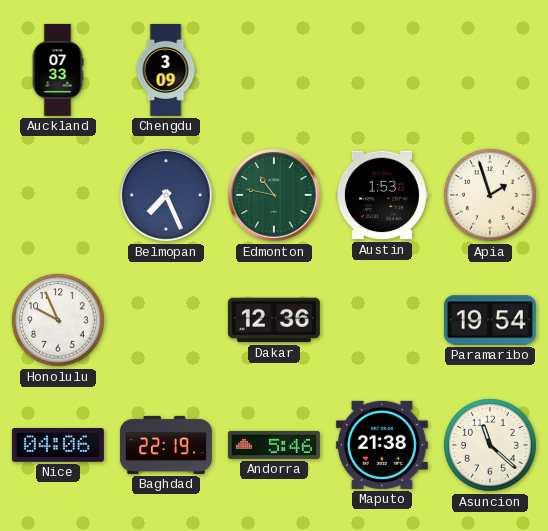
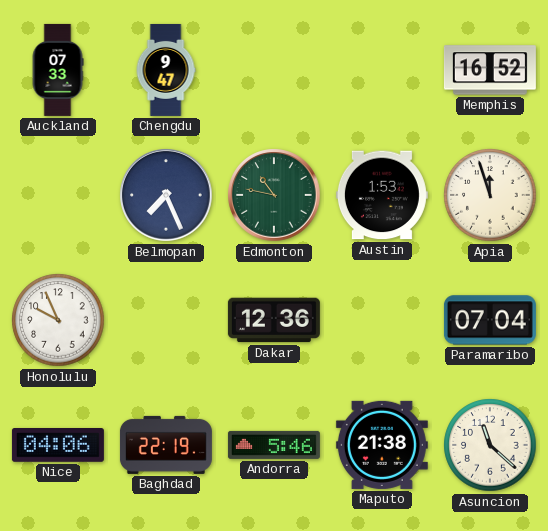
Chengdu: 3:09 -> 9:47 (166, 70)
Memphis: none -> 16:52 (490, 70)
Apia: 1:57 -> 11:57 (490, 195)
Paramaribo: 19:54 -> 07:04 (490, 320)
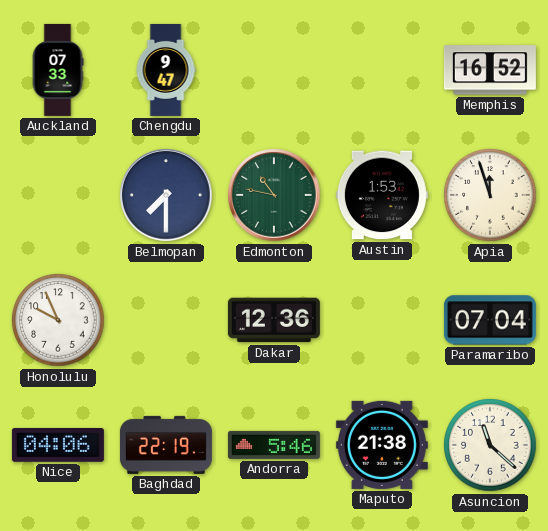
Belmopan: 7:26 -> 7:30 (166, 195)
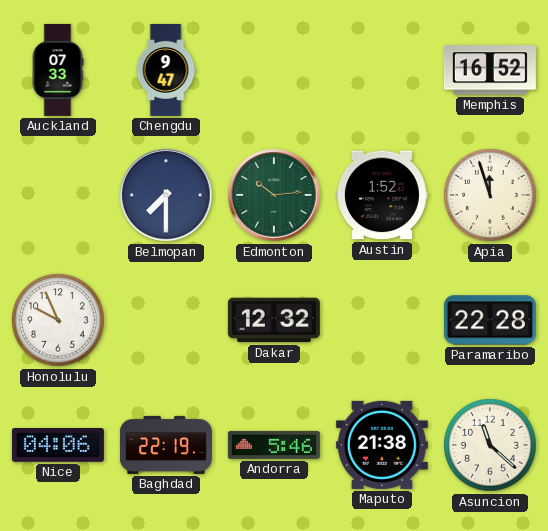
Edmonton: 10:47 -> 10:14 (274, 195)
Austin: 1:53 -> 1:52 (382, 195)
Dakar: 12:36 -> 12:32 (274, 320)
Paramaribo: 07:04 -> 22:28 (490, 320)
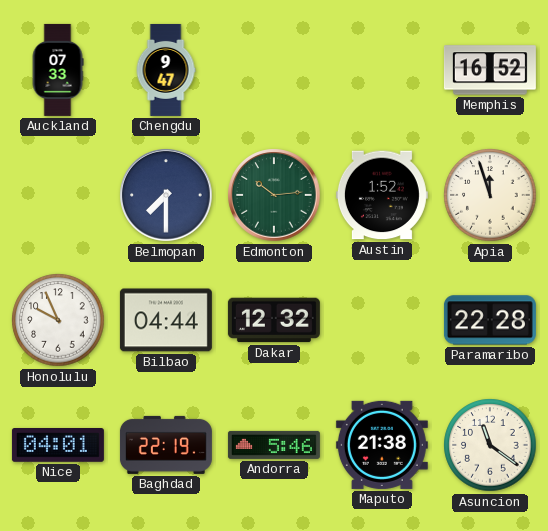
Bilbao: none -> 04:44 (166, 320)
Nice: 04:06 -> 04:01 (58, 446)
Asuncion: 11:22 -> 11:21 (490, 445)
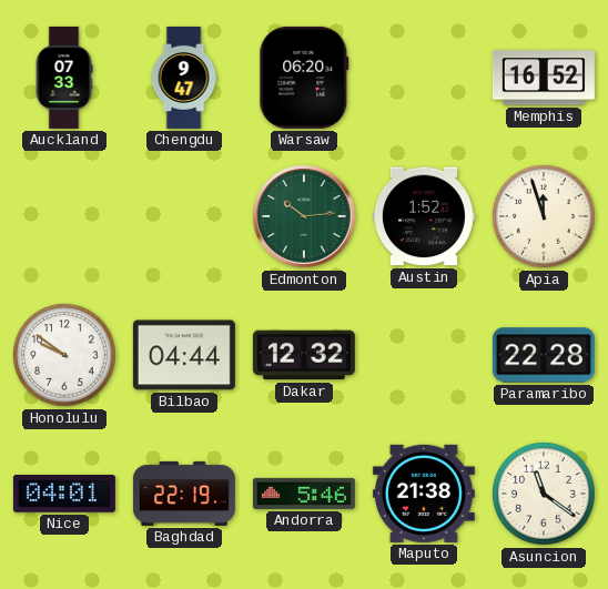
Warsaw: none -> 06:20 (304, 78)
Belmopan: 7:30 -> none (166, 195)
Honolulu: 9:56 -> 9:51 (64, 355)
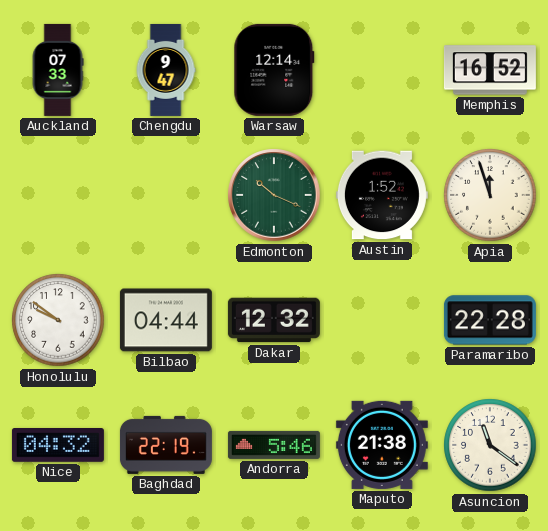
Warsaw: 06:20 -> 12:14 (274, 70)
Edmonton: 10:14 -> 10:19 (274, 195)
Nice: 04:01 -> 04:32 (58, 446)
